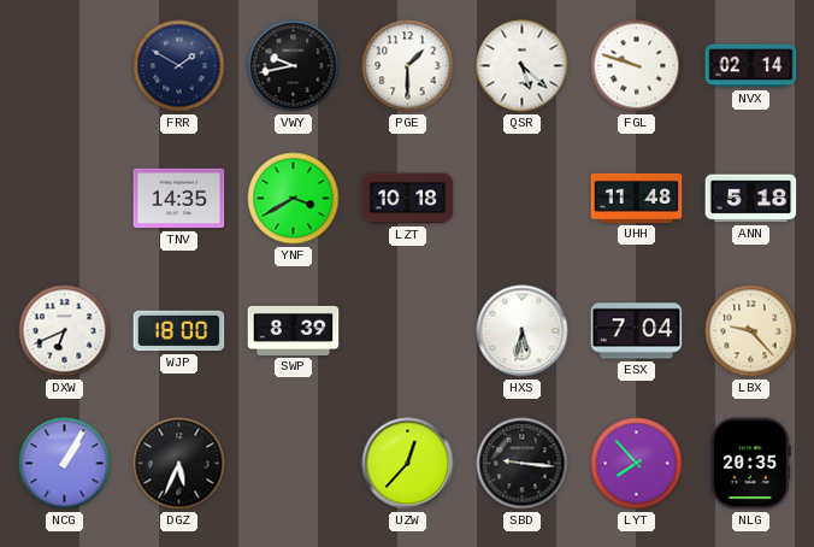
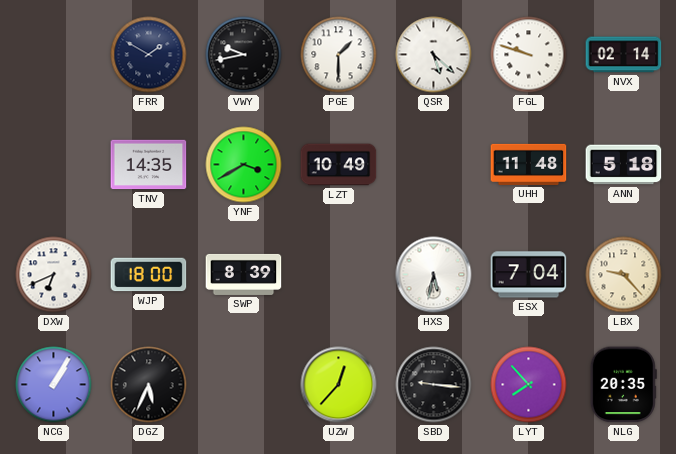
LZT: 10:18 -> 10:49 (339, 165)
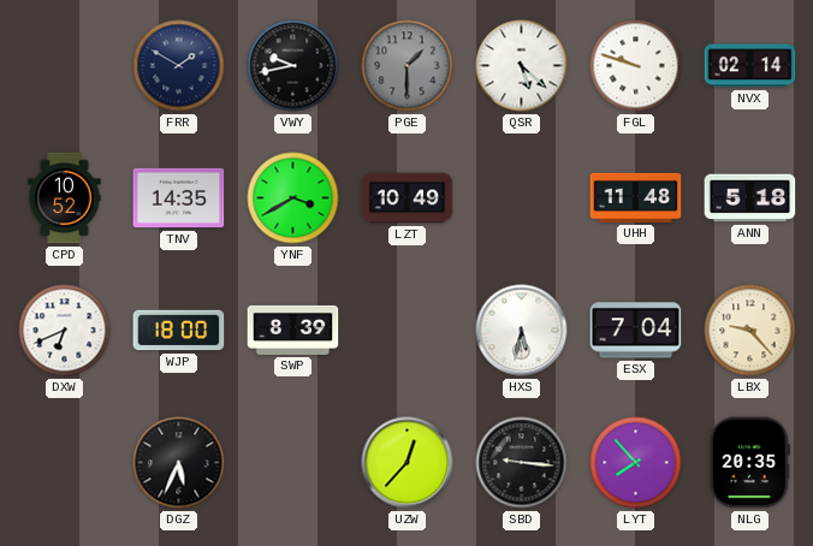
PGE dial: white -> grey (408, 66)
CPD: none -> 10:52 (65, 198)
NCG: 1:05 -> none (54, 385)
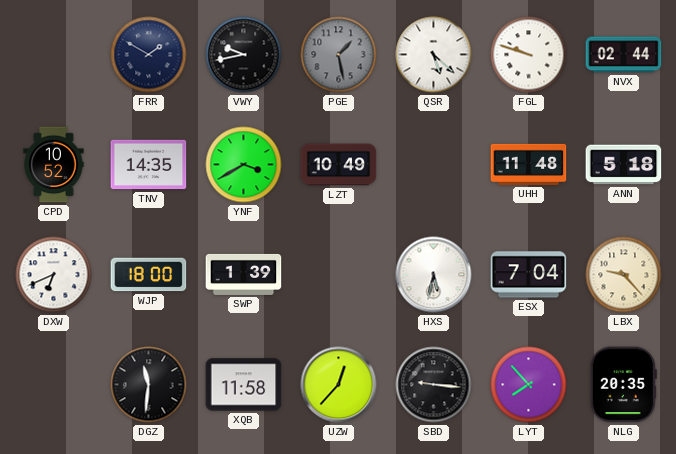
PGE: 1:30 -> 1:28 (339, 55)
NVX: 02:14 -> 02:44 (624, 55)
SWP: 8:39 -> 1:39 (244, 274)
DGZ: 5:34 -> 11:31 (149, 385)
XQB: none -> 11:58 (244, 385)
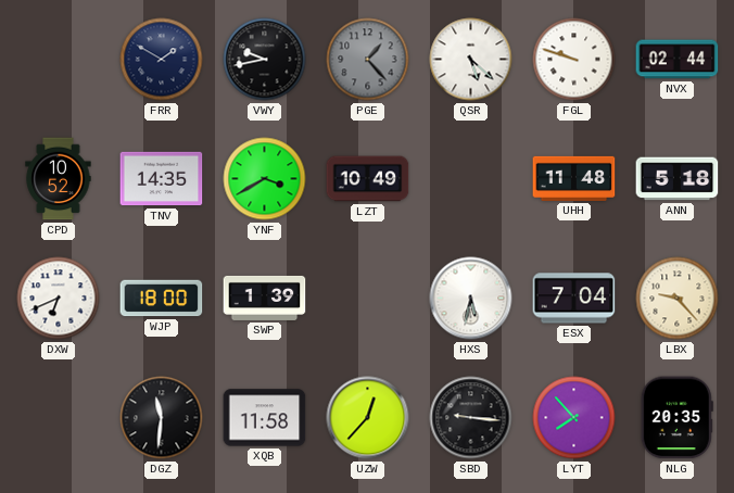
PGE: 1:28 -> 1:23 (368, 60)
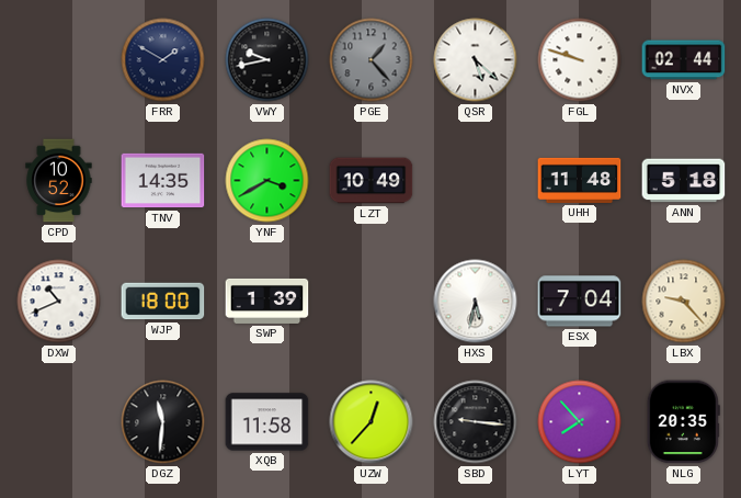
DXW: 6:41 -> 10:41 (59, 302)
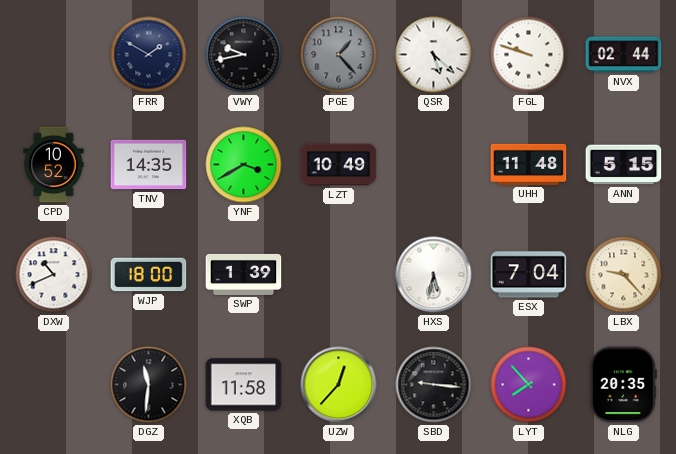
ANN: 5:18 -> 5:15 (624, 165)
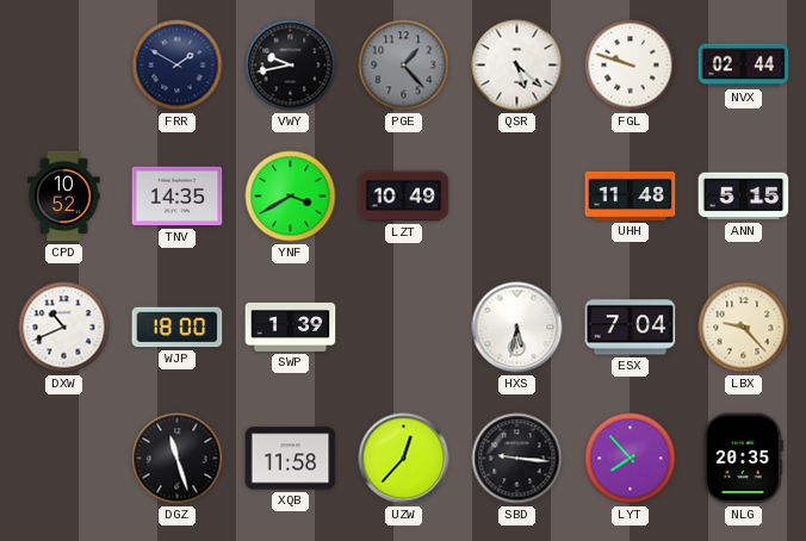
DGZ: 11:31 -> 11:27 (178, 459)
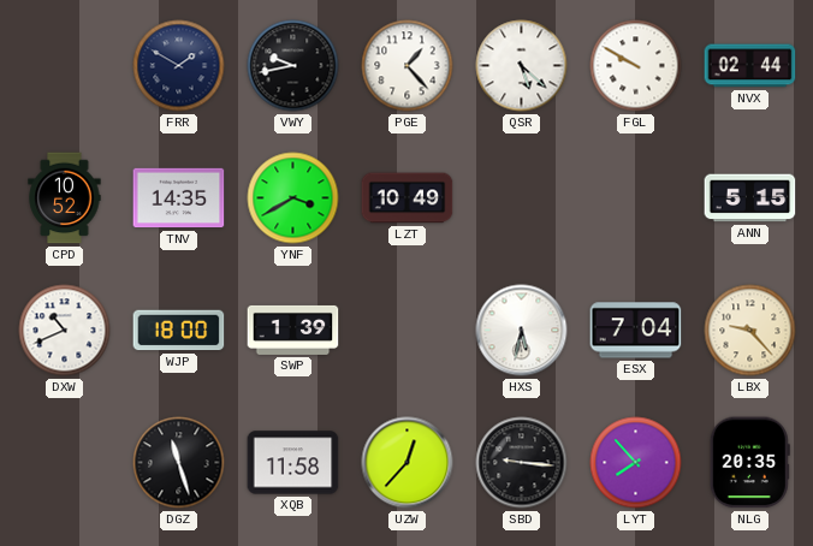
PGE dial: grey -> white (408, 66)
FGL: 9:48 -> 9:50 (636, 66)
UHH: 11:48 -> none (631, 195)
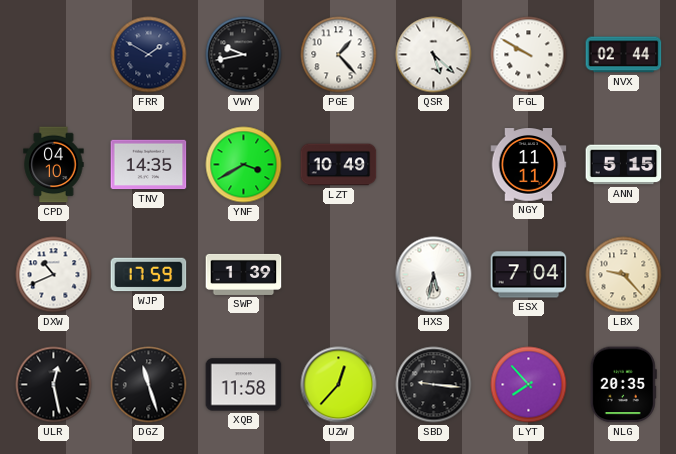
CPD: 10:52 -> 04:10 (54, 165)
NGY: none -> 11:11 (529, 165)
WJP: 18:00 -> 17:59 (149, 275)
ULR: none -> 12:28 (54, 385)
